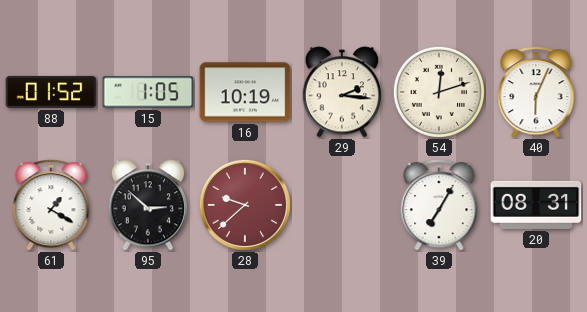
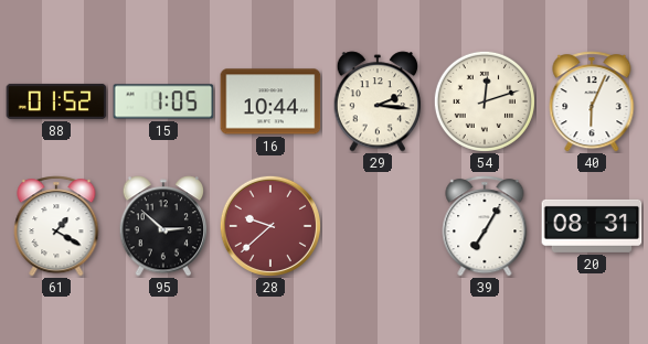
16: 10:19 -> 10:44 (270, 101)
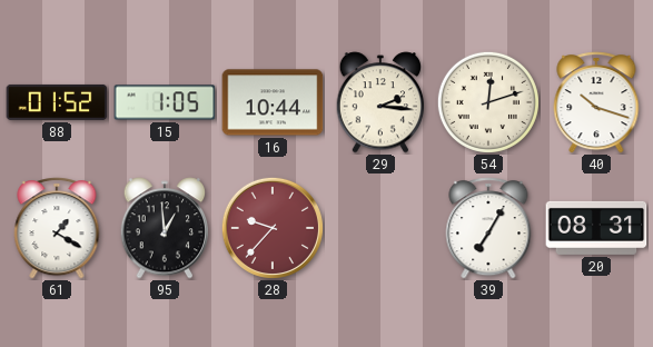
40: 6:04 -> 10:18 (596, 102)
95: 2:52 -> 12:59 (165, 228)
28: 9:38 -> 9:37 (273, 228)
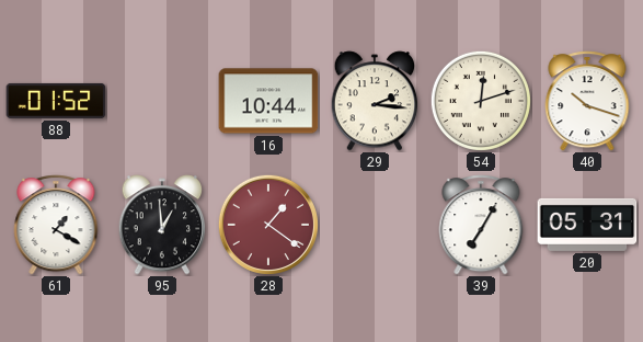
15: 1:05 -> none (165, 102)
28: 9:37 -> 1:21 (268, 225)
20: 08:31 -> 05:31 (587, 225)
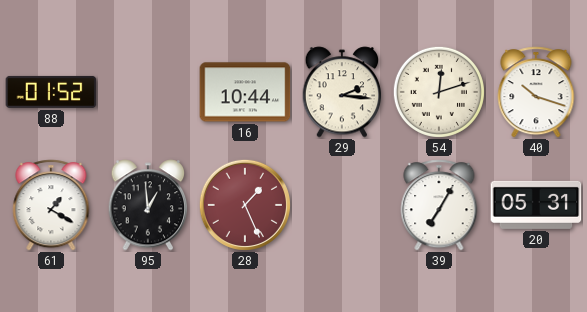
28: 1:21 -> 1:26 (245, 205)
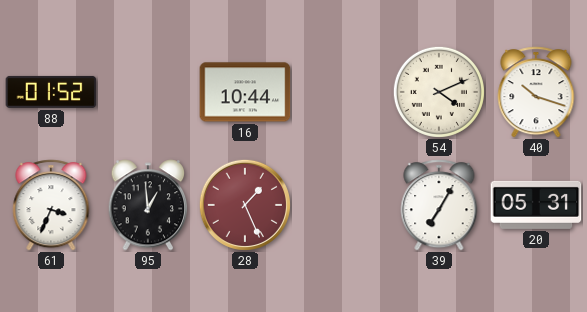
29: 2:16 -> none (342, 92)
54: 12:12 -> 4:11 (439, 92)
61: 1:20 -> 3:34 (51, 205)
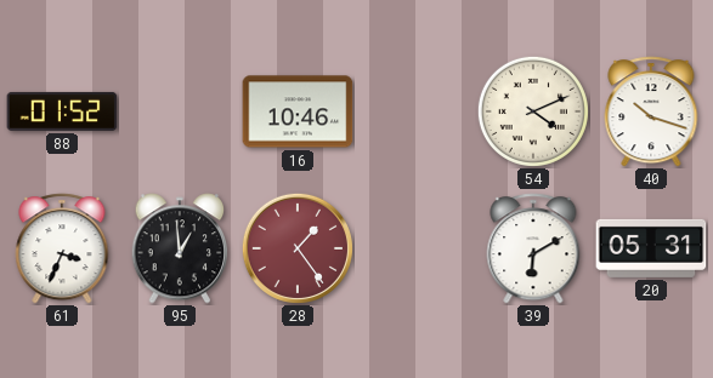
16: 10:44 -> 10:46 (298, 111)
28: 1:26 -> 1:24 (298, 248)
39: 7:05 -> 6:10 (533, 248)
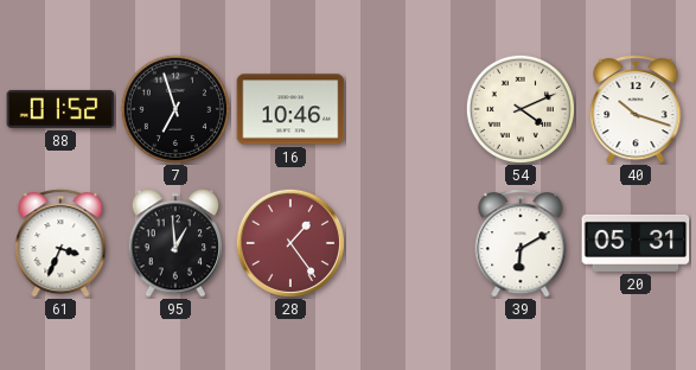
7: none -> 6:57 (175, 109)
